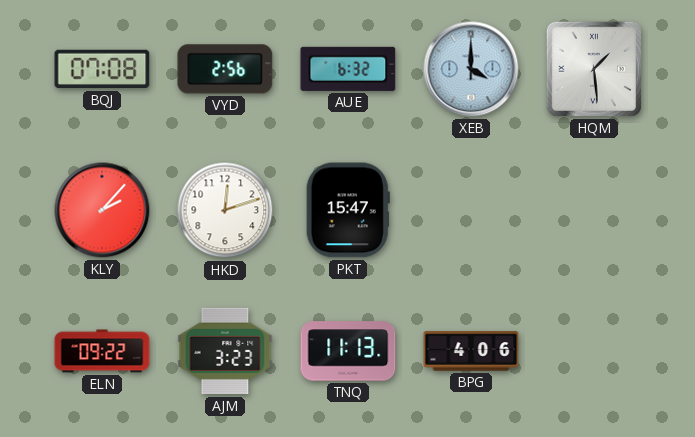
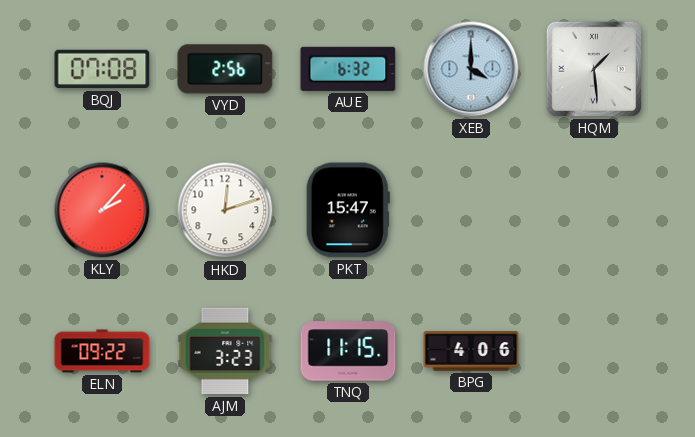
TNQ: 11:13 -> 11:15 (348, 351)
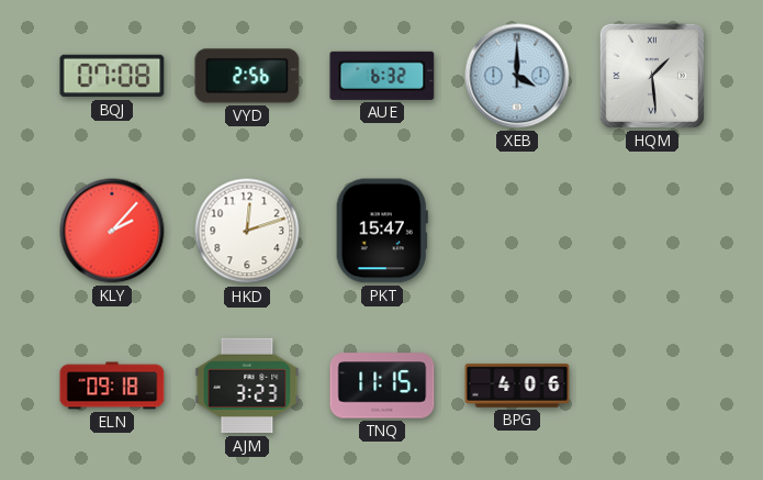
ELN: 09:22 -> 09:18 (112, 386)
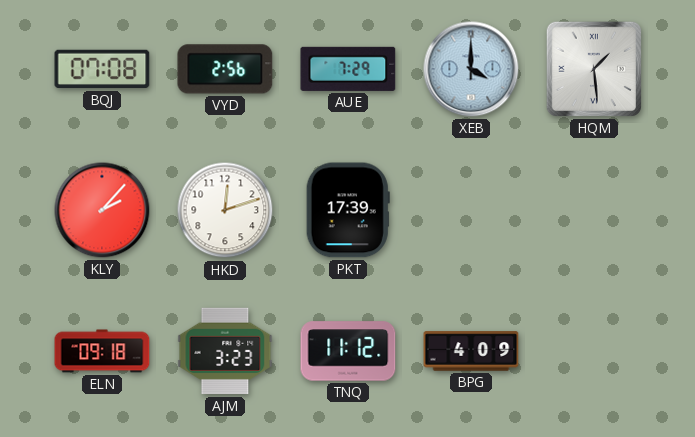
AUE: 6:32 -> 7:29 (348, 69)
PKT: 15:47 -> 17:39 (348, 210)
TNQ: 11:15 -> 11:12 (348, 351)
BPG: 4:06 -> 4:09 (471, 351)
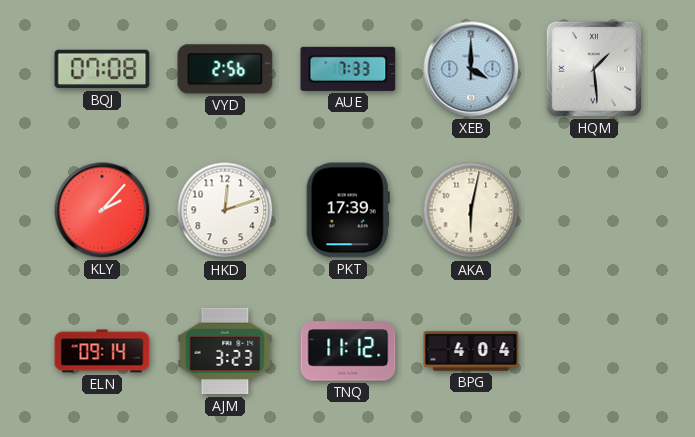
AUE: 7:29 -> 7:33 (348, 69)
AKA: none -> 6:02 (471, 210)
ELN: 09:18 -> 09:14 (102, 351)
BPG: 4:09 -> 4:04 (471, 351)
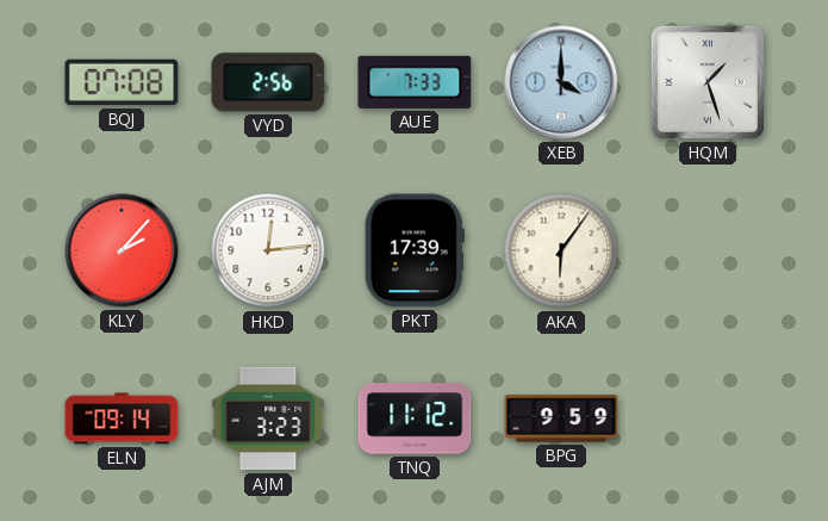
HQM: 1:29 -> 1:27 (708, 82)
HKD: 12:12 -> 12:14 (268, 250)
AKA: 6:02 -> 6:06 (561, 250)
BPG: 4:04 -> 9:59 (561, 418)
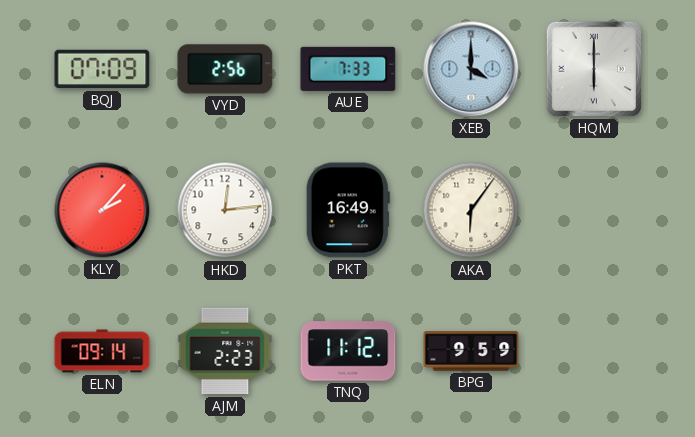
BQJ: 07:08 -> 07:09 (102, 69)
HQM: 1:27 -> 6:00 (594, 69)
PKT: 17:39 -> 16:49 (348, 210)
AJM: 3:23 -> 2:23 (225, 351)
